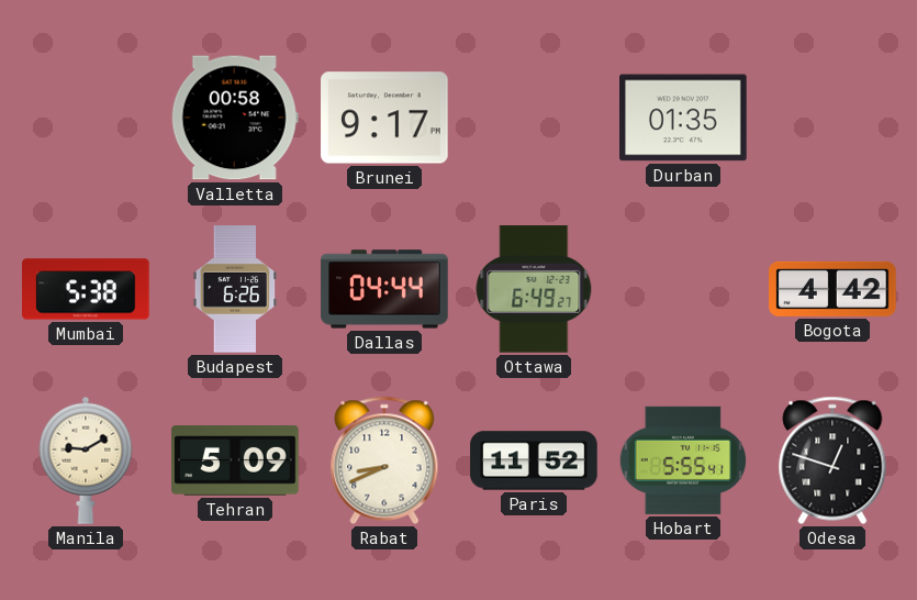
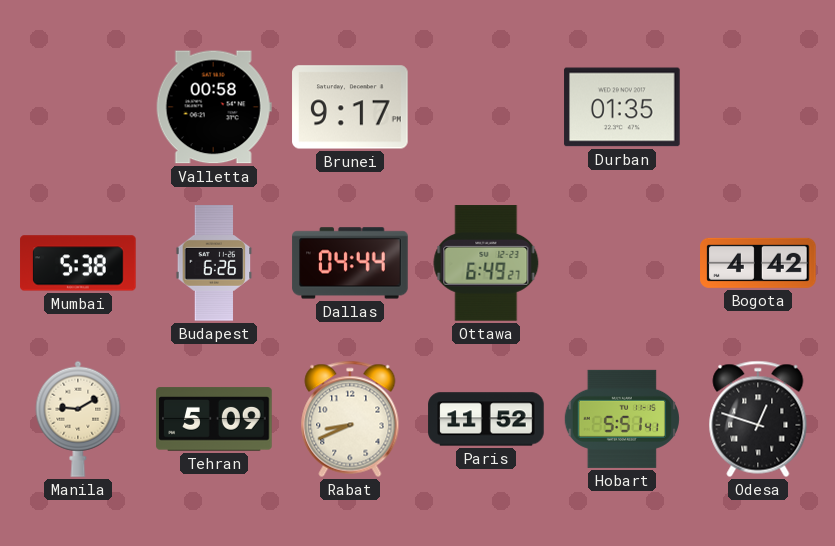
Hobart: 5:55 -> 5:51 (622, 419)
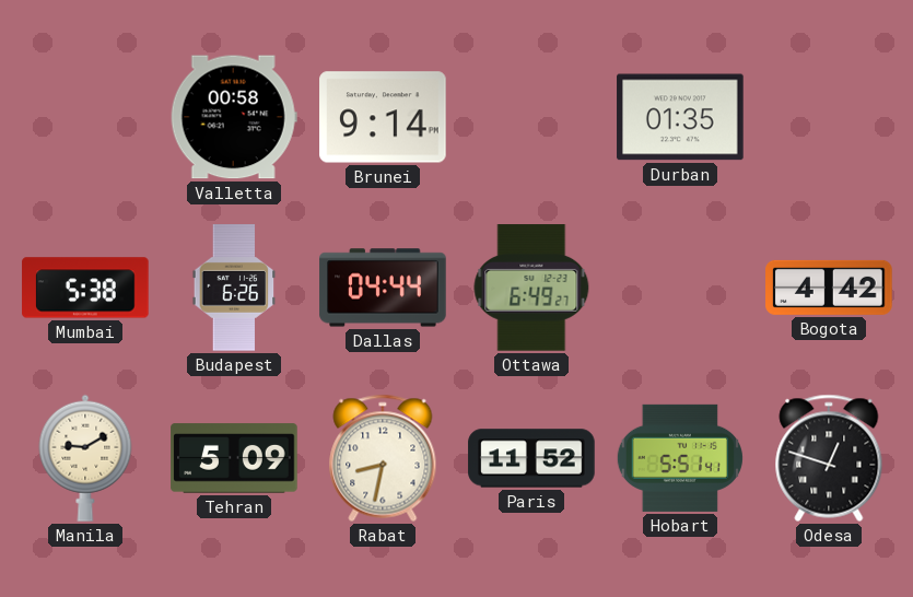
Brunei: 9:17 -> 9:14 (383, 117)
Rabat: 8:41 -> 8:32 (383, 458)
